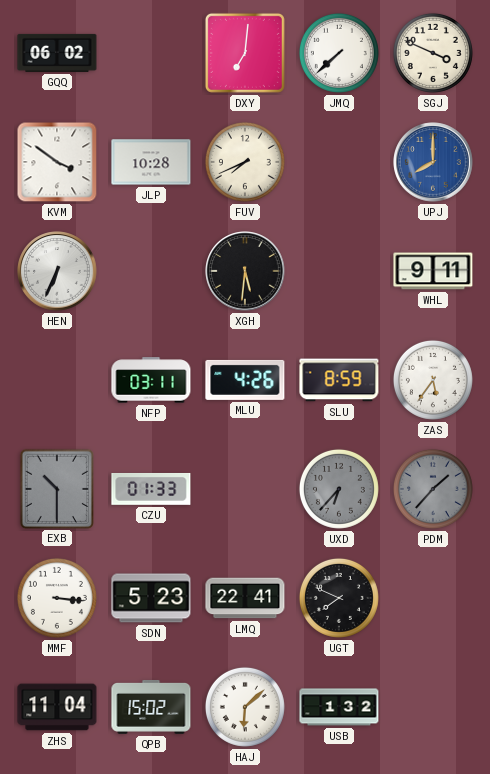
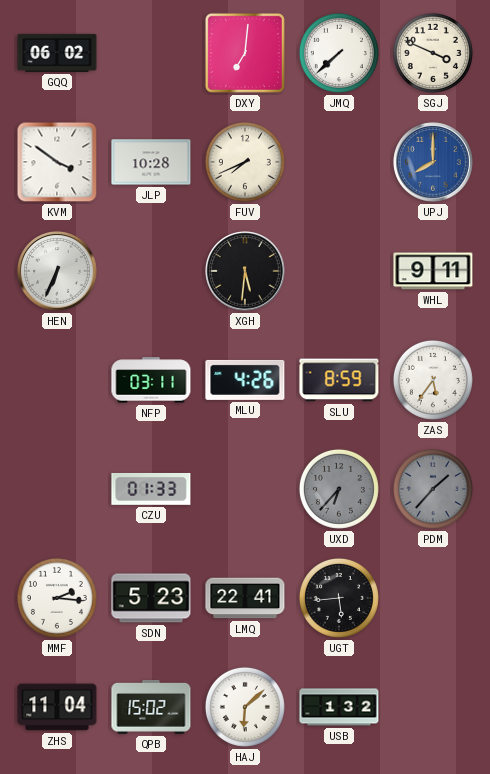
EXB: 10:30 -> none (56, 488)
MMF: 3:16 -> 2:16 (57, 598)
UGT: 7:49 -> 5:44 (339, 598)
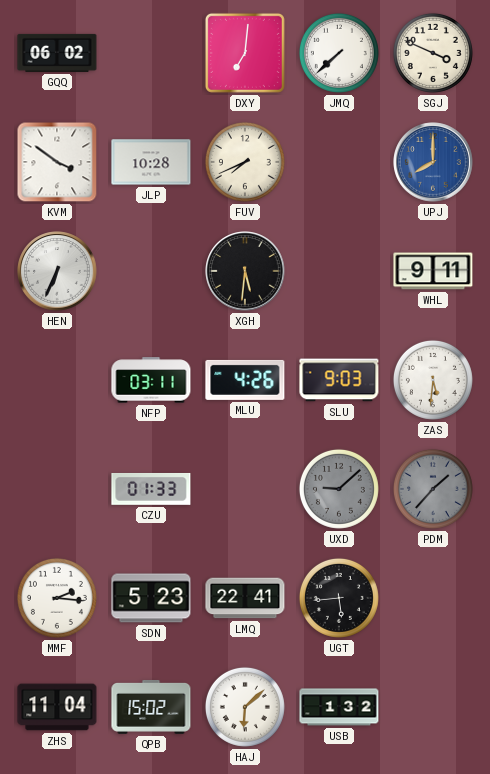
SLU: 8:59 -> 9:03 (339, 380)
ZAS: 5:36 -> 5:31 (433, 380)
UXD: 6:37 -> 9:08 (339, 489)
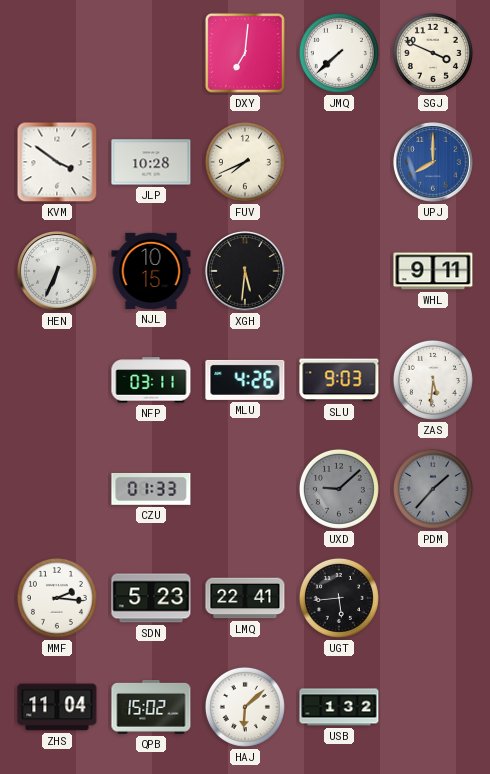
GQQ: 06:02 -> none (57, 53)
NJL: none -> 10:15 (151, 271)
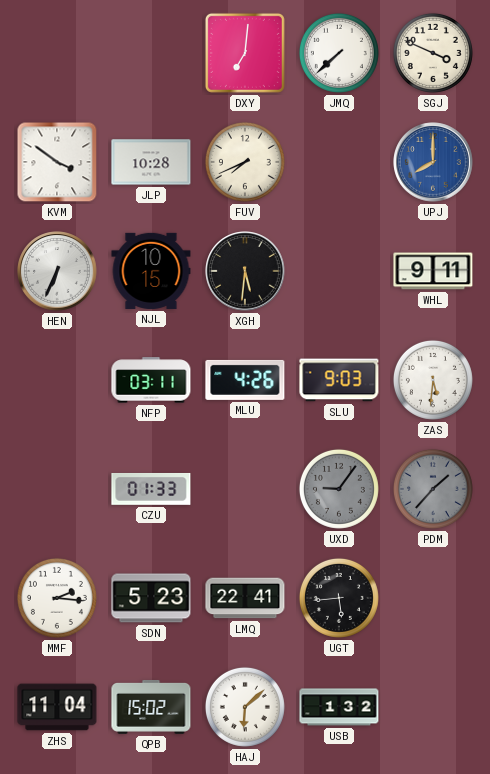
UXD: 9:08 -> 9:06 (339, 489)
